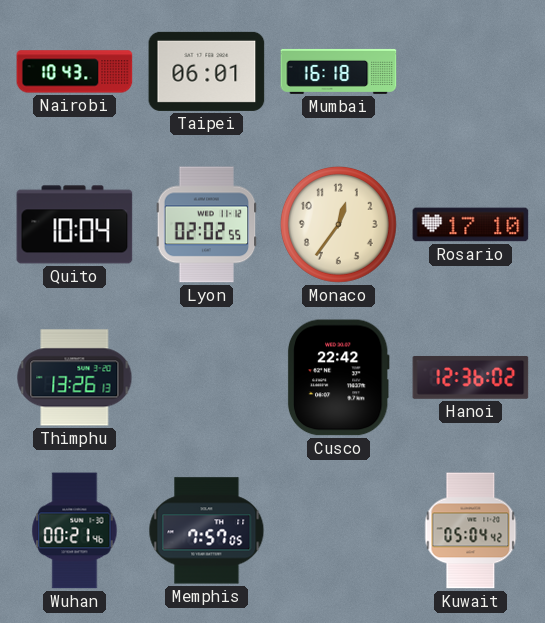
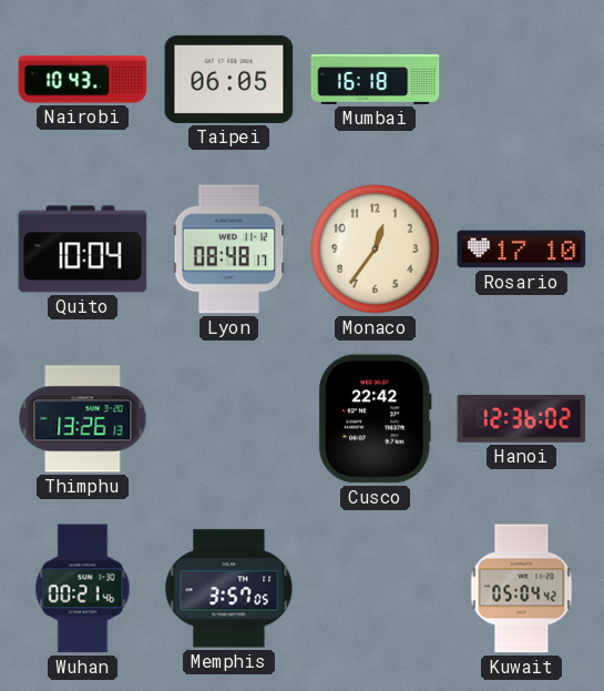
Taipei: 06:01 -> 06:05 (229, 79)
Lyon: 02:02 -> 08:48 (229, 250)
Memphis: 7:57 -> 3:57 (229, 589)
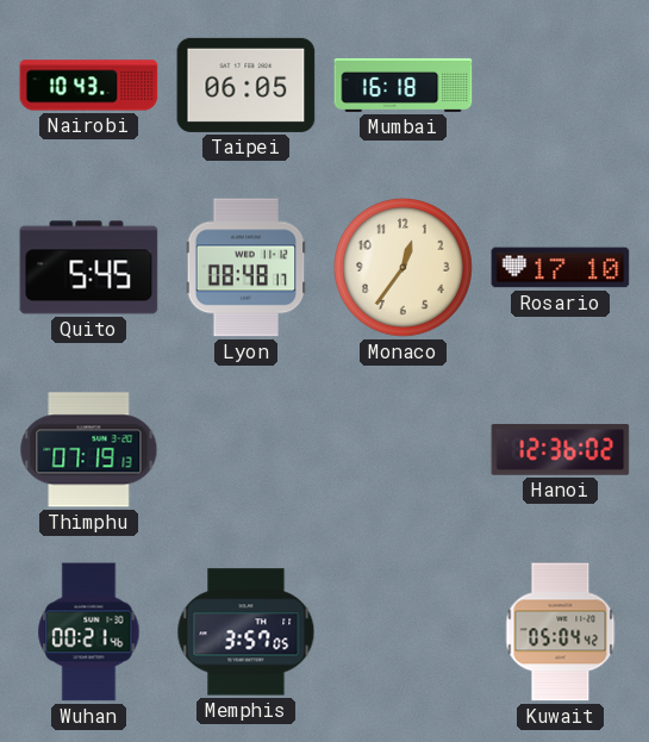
Quito: 10:04 -> 5:45 (89, 268)
Thimphu: 13:26 -> 07:19 (89, 450)
Cusco: 22:42 -> none (375, 419)
